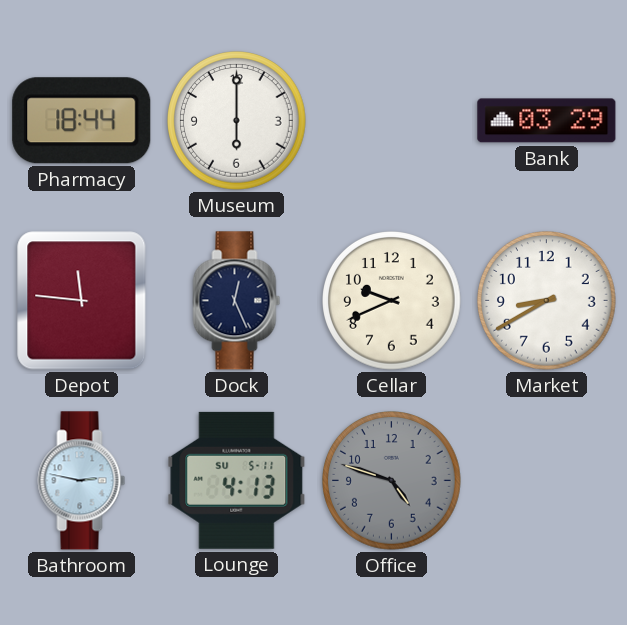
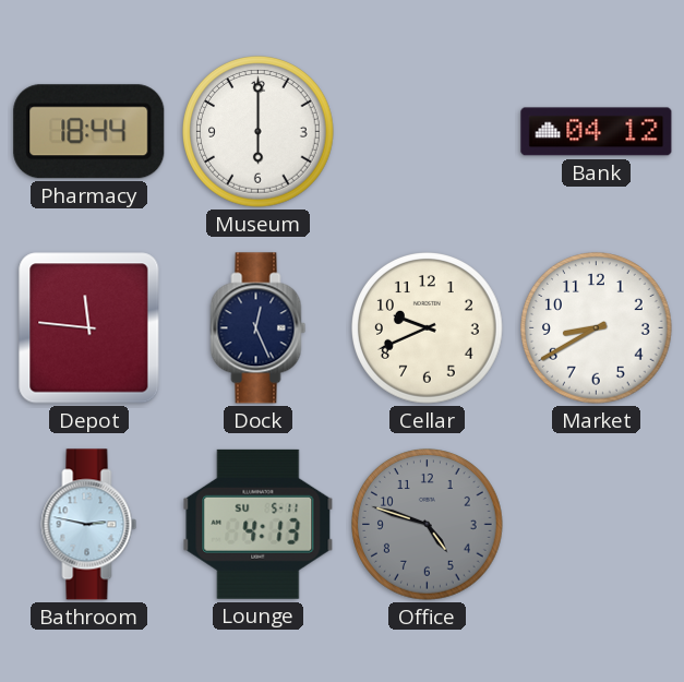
Bank: 03:29 -> 04:12 (597, 132)
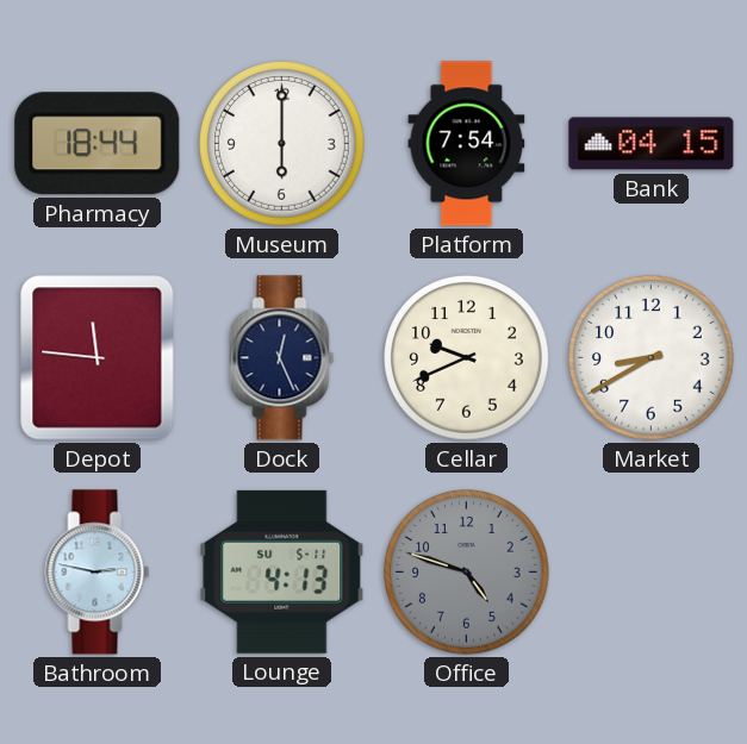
Platform: none -> 7:54 (467, 144)
Bank: 04:12 -> 04:15 (652, 144)
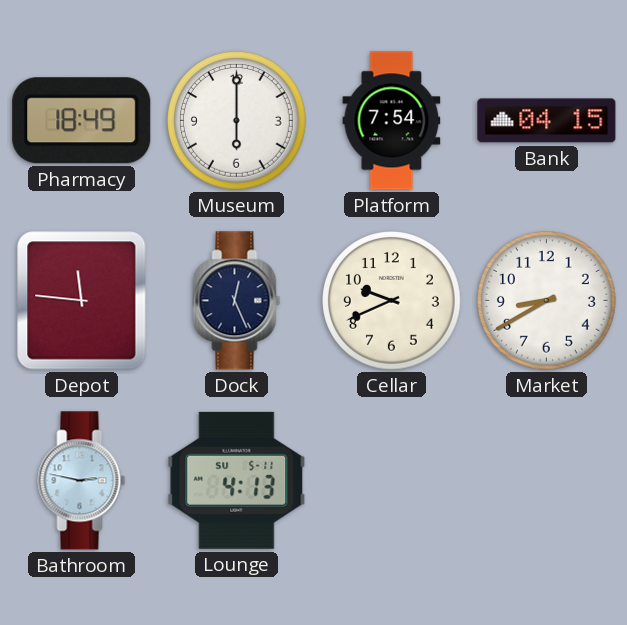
Pharmacy: 18:44 -> 18:49 (82, 121)
Office: 4:48 -> none (467, 573)
